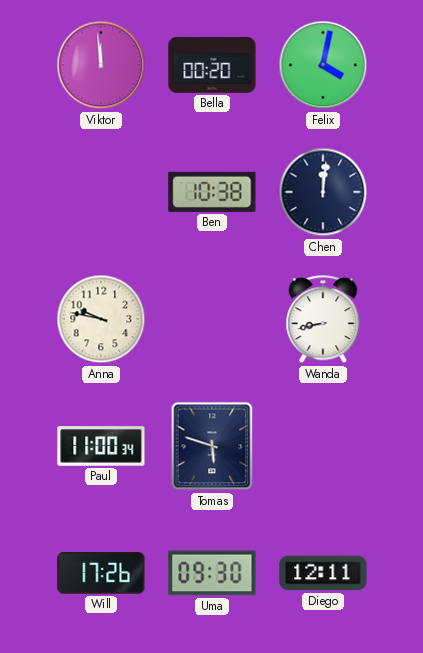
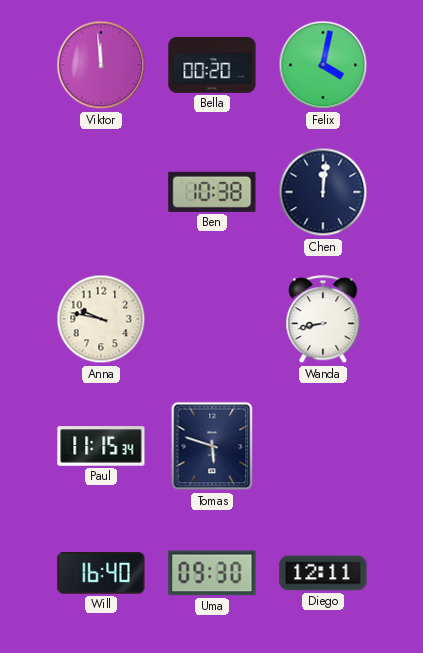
Paul: 11:00 -> 11:15 (101, 446)
Will: 17:26 -> 16:40 (101, 574)
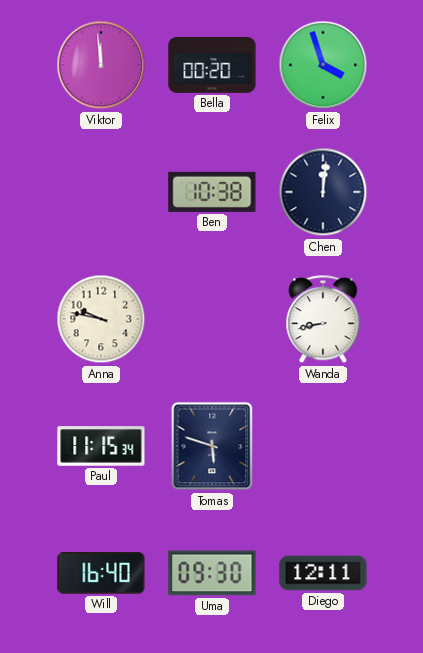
Felix: 4:02 -> 3:57 (323, 65)
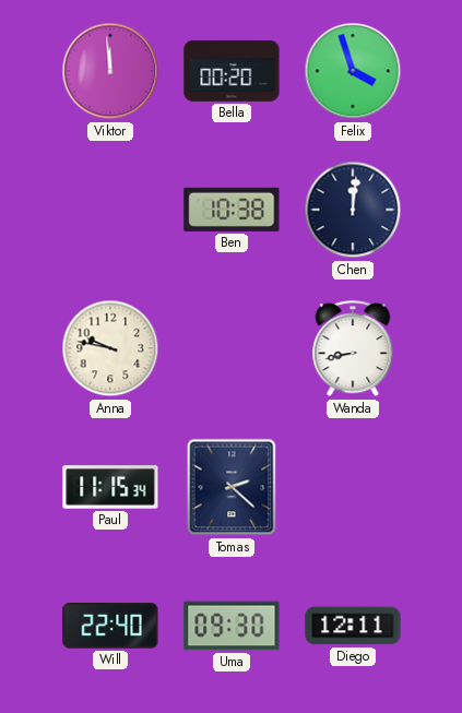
Tomas: 5:48 -> 2:22 (232, 487)
Will: 16:40 -> 22:40 (110, 627)
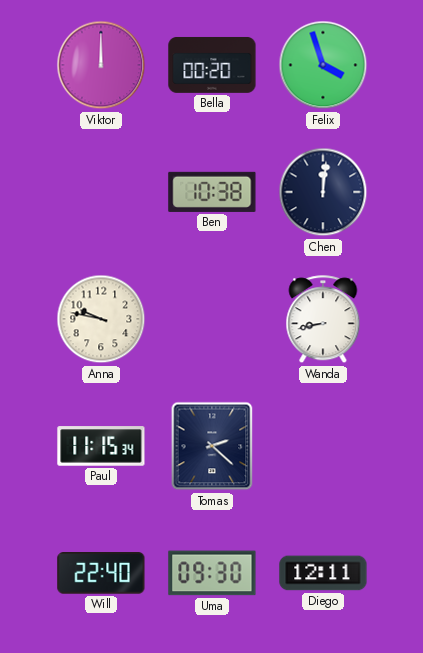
Viktor: 11:59 -> 12:00 (101, 65)
